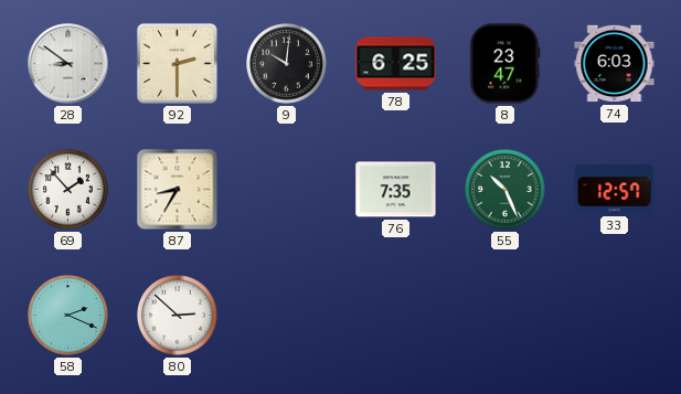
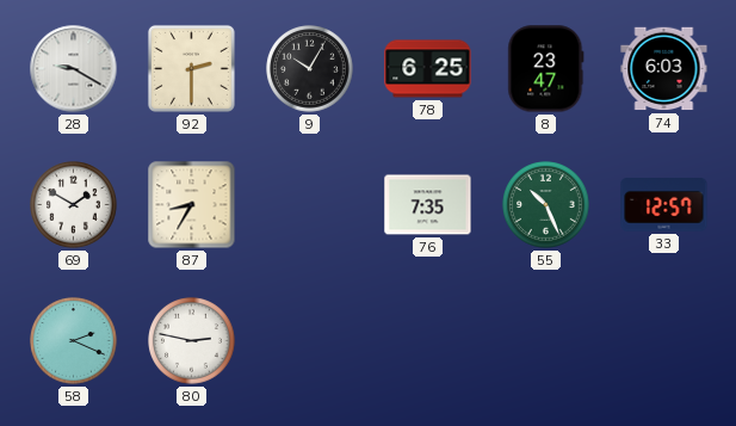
28: 8:51 -> 9:20 (74, 69)
9: 10:01 -> 10:05 (310, 69)
69: 1:53 -> 1:50 (74, 205)
80: 2:52 -> 2:47 (192, 341)
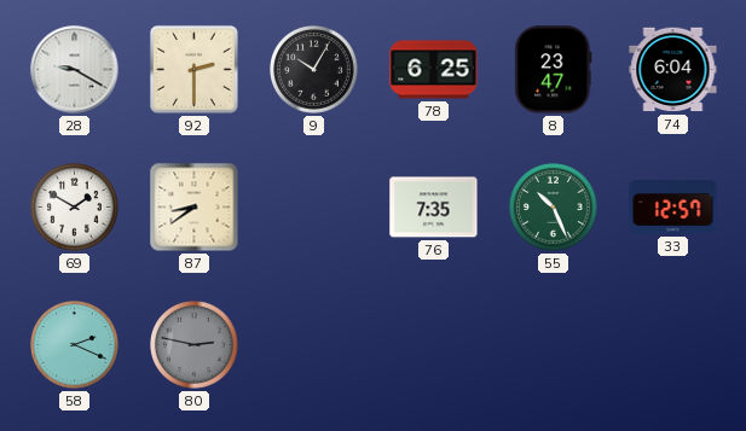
74: 6:03 -> 6:04 (673, 70)
87: 8:35 -> 8:39 (195, 208)
80 dial: white -> grey (195, 345)
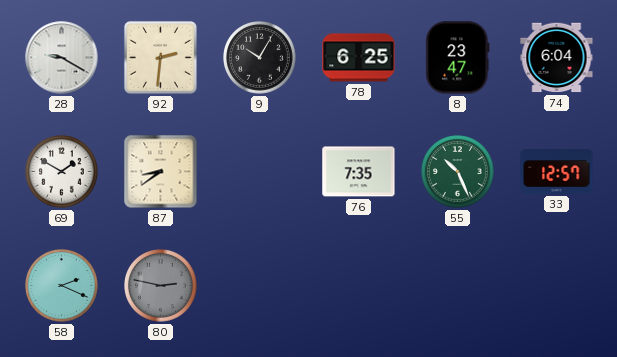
92: 2:30 -> 2:31 (160, 57)
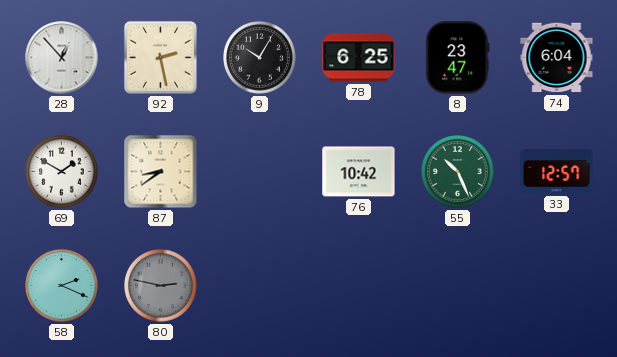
28: 9:20 -> 12:53 (62, 58)
92: 2:31 -> 2:28 (160, 57)
76: 7:35 -> 10:42 (359, 172)
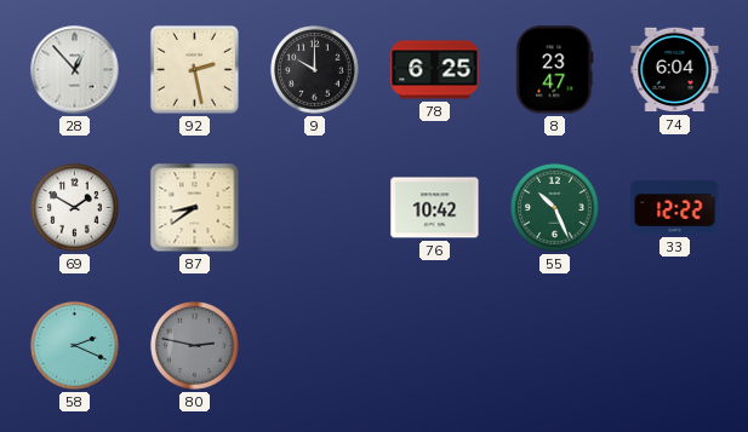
9: 10:05 -> 10:00 (315, 70)
33: 12:57 -> 12:22 (675, 208)
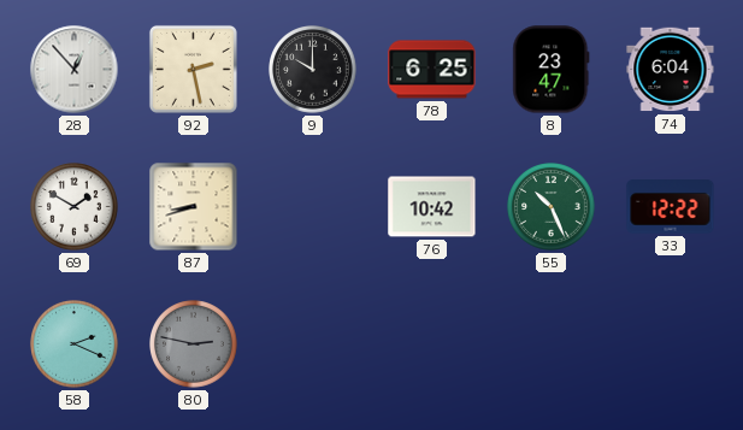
87: 8:39 -> 8:42 (194, 207)
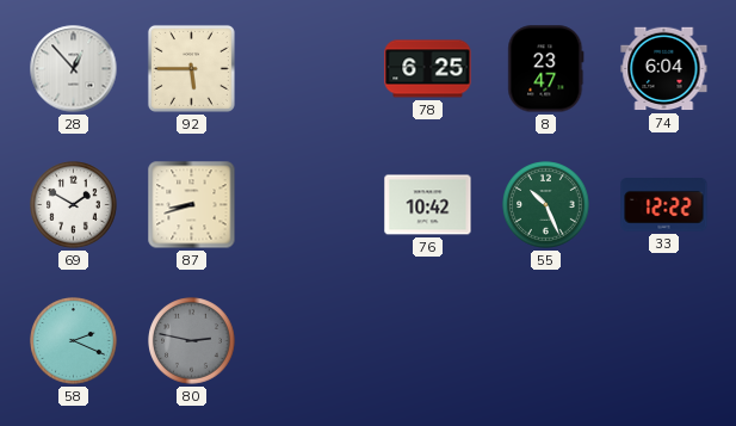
92: 2:28 -> 5:45 (191, 68)
9: 10:00 -> none (313, 70)
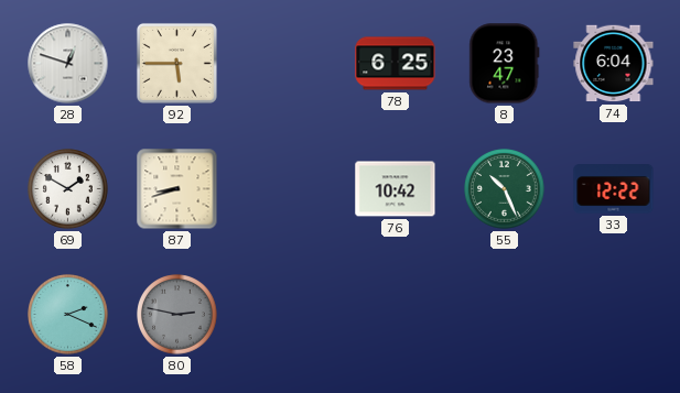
28: 12:53 -> 12:48 (68, 64)
